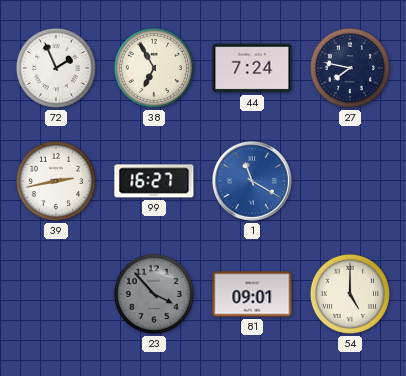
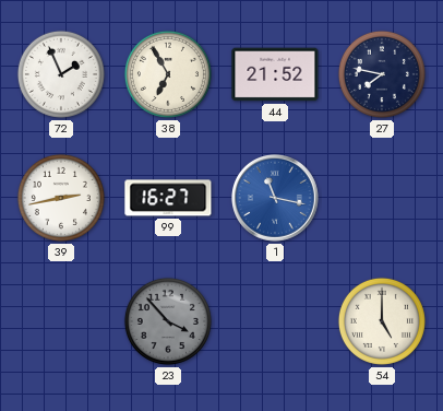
44: 7:24 -> 21:52 (275, 74)
1: 11:20 -> 11:17 (276, 199)
81: 09:01 -> none (252, 294)
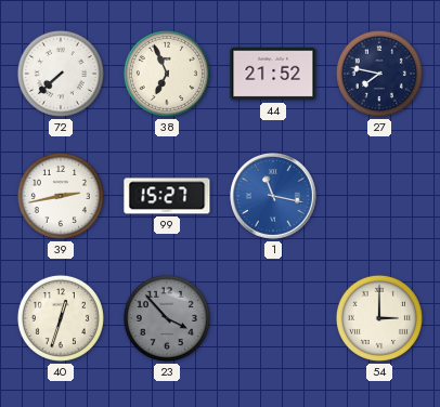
72: 1:56 -> 7:38 (61, 74)
38: 6:55 -> 6:56 (167, 74)
99: 16:27 -> 15:27 (167, 196)
40: none -> 12:33 (61, 318)
54: 5:00 -> 3:00 (379, 318)
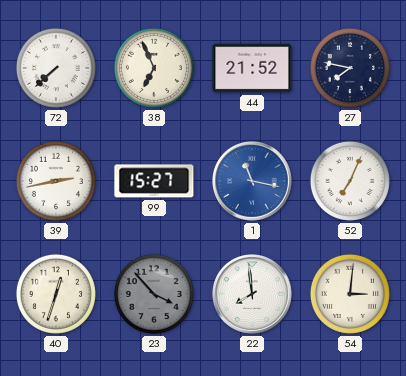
52: none -> 7:04 (350, 181)
22: none -> 7:59 (253, 295)
54: 3:00 -> 3:01 (350, 294)
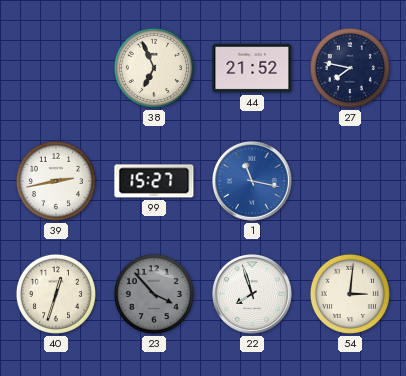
72: 7:38 -> none (56, 68)
52: 7:04 -> none (350, 181)
22: 7:59 -> 7:57 (253, 295)
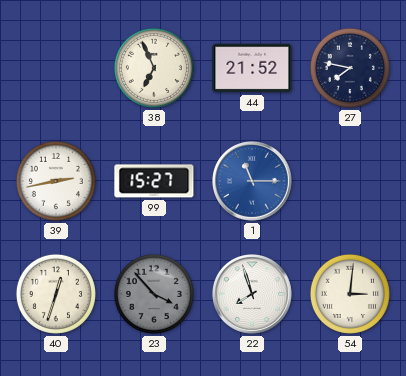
1: 11:17 -> 11:15 (253, 182)
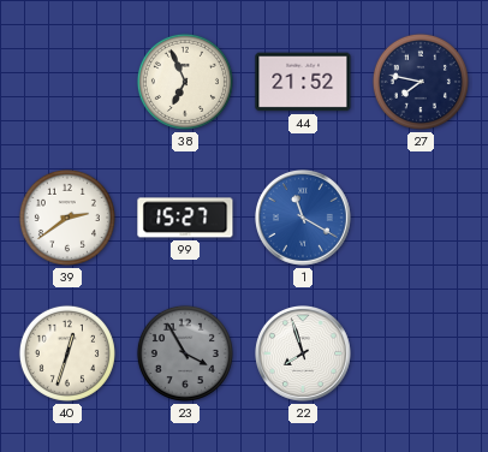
39: 2:43 -> 2:39 (67, 218)
1: 11:15 -> 11:20 (304, 219)
23: 3:53 -> 3:55 (185, 353)
54: 3:01 -> none (350, 294)
